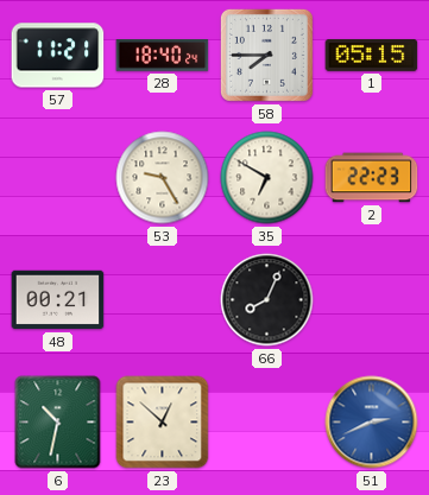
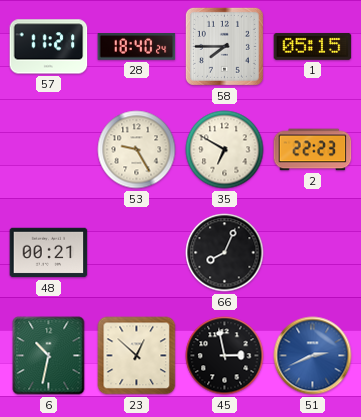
45: none -> 2:58 (225, 356)
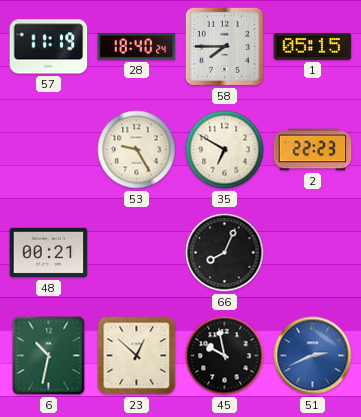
57: 11:21 -> 11:19 (49, 47)
45: 2:58 -> 9:58 (225, 356)
